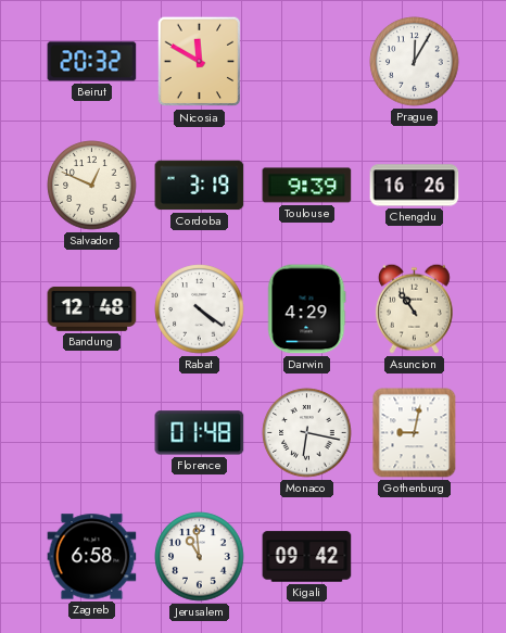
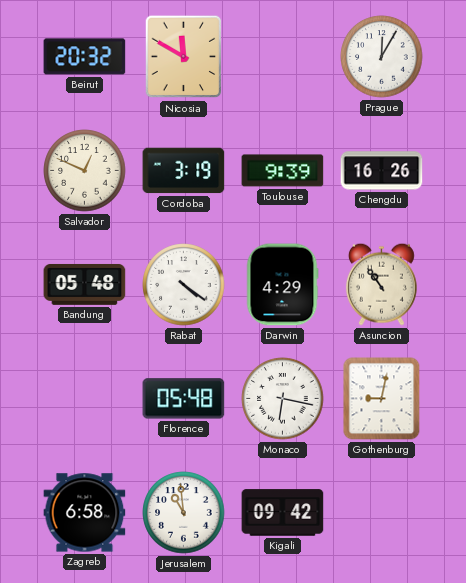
Bandung: 12:48 -> 05:48 (85, 284)
Florence: 01:48 -> 05:48 (184, 399)
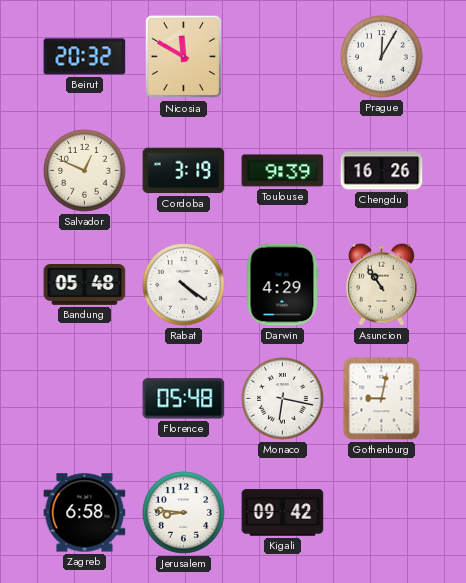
Jerusalem: 10:59 -> 8:46 (184, 513)
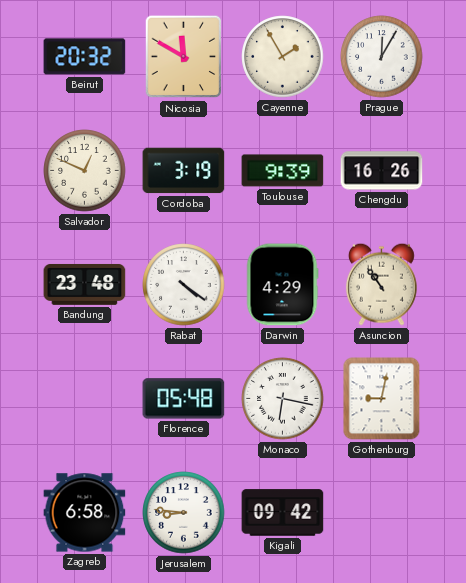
Cayenne: none -> 1:55 (283, 57)
Bandung: 05:48 -> 23:48 (85, 284)
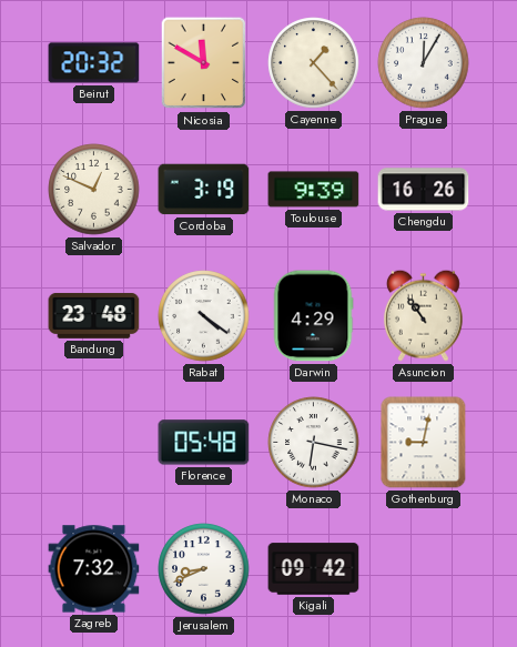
Cayenne: 1:55 -> 1:23 (314, 63)
Zagreb: 6:58 -> 7:32 (94, 569)
Jerusalem: 8:46 -> 8:41 (204, 569)
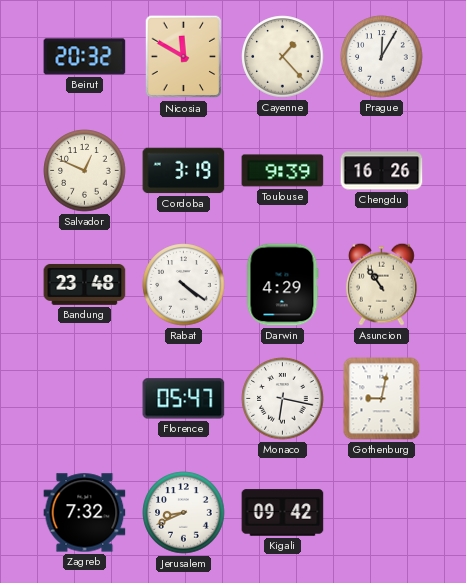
Florence: 05:48 -> 05:47 (184, 399)
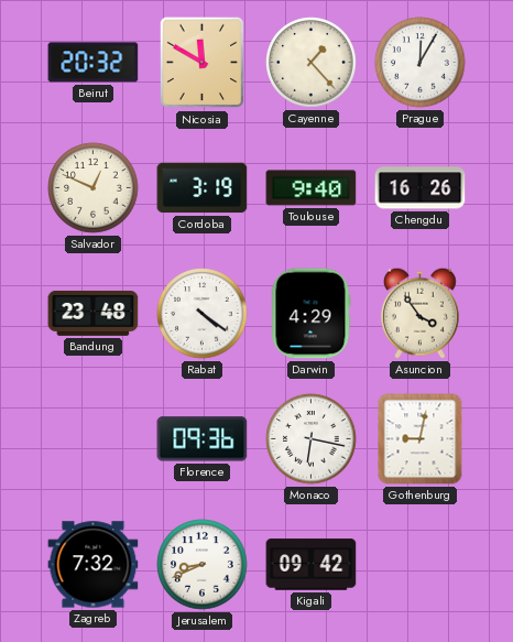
Toulouse: 9:39 -> 9:40 (312, 188)
Asuncion: 10:54 -> 3:54 (419, 313)
Florence: 05:47 -> 09:36 (203, 439)
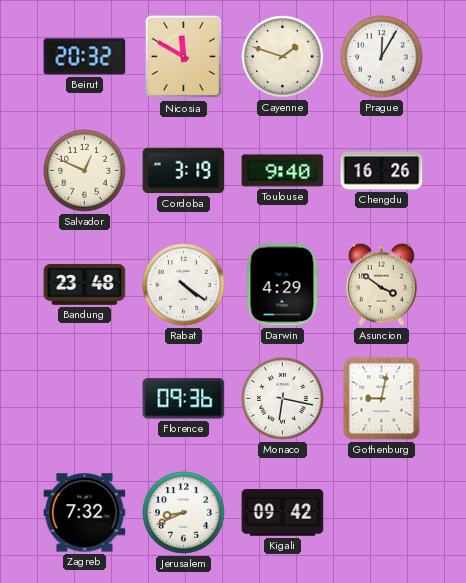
Cayenne: 1:23 -> 1:48 (283, 57)
Asuncion: 3:54 -> 3:51 (381, 284)
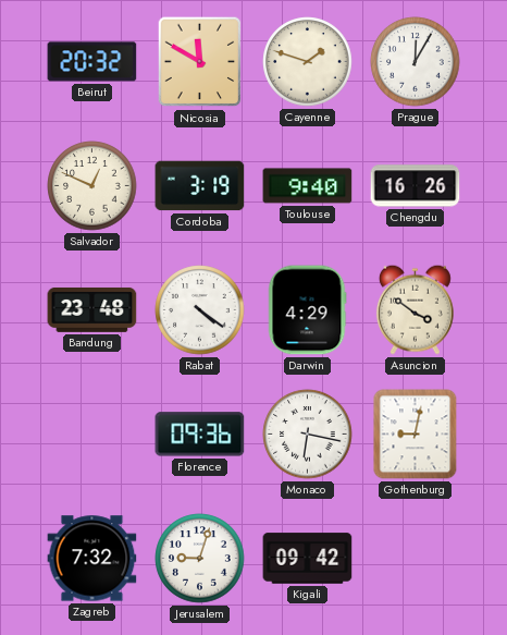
Jerusalem: 8:41 -> 9:03 (200, 559)
